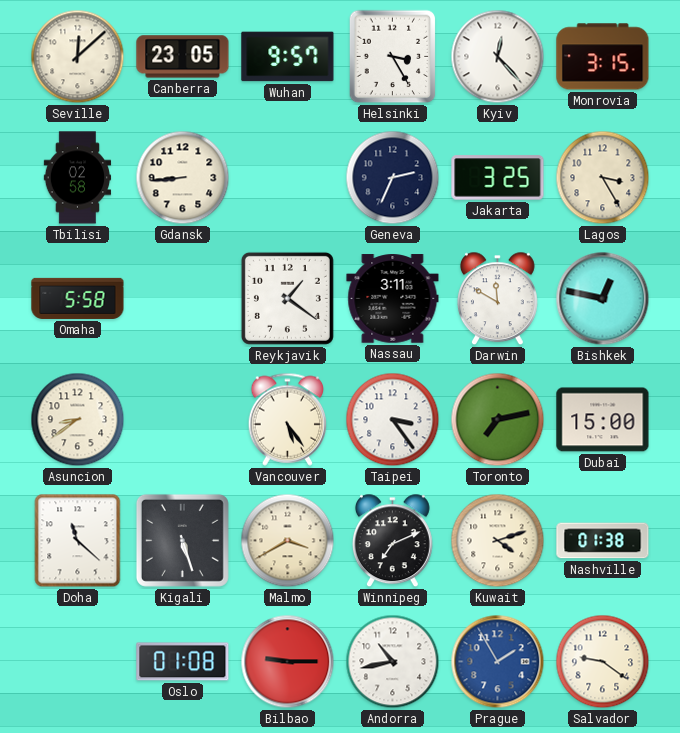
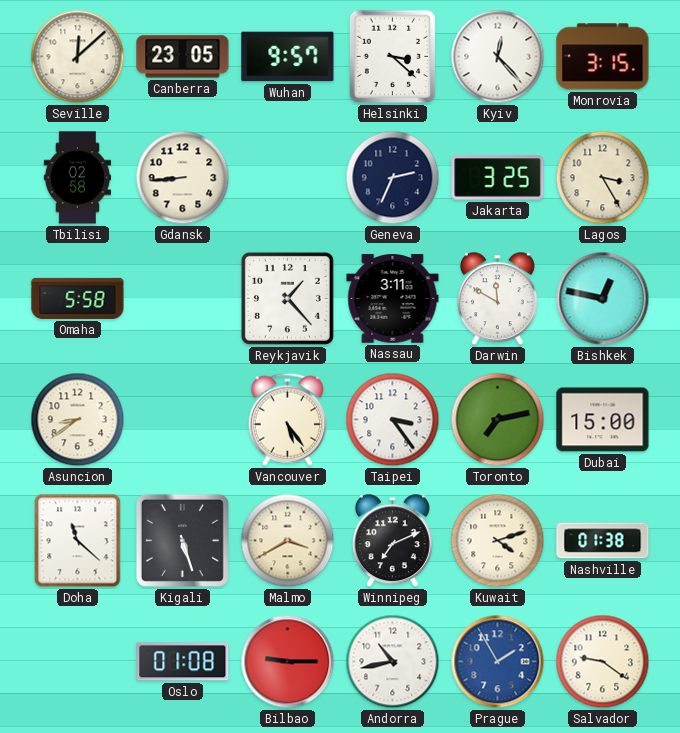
Helsinki: 3:25 -> 3:22 (393, 57)
Reykjavik: 1:21 -> 1:23 (287, 298)
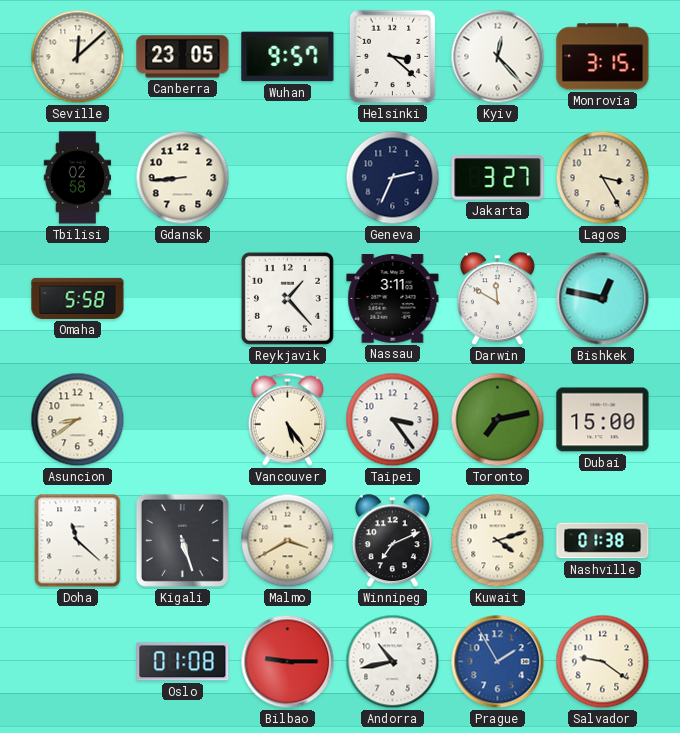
Jakarta: 3:25 -> 3:27 (498, 178)
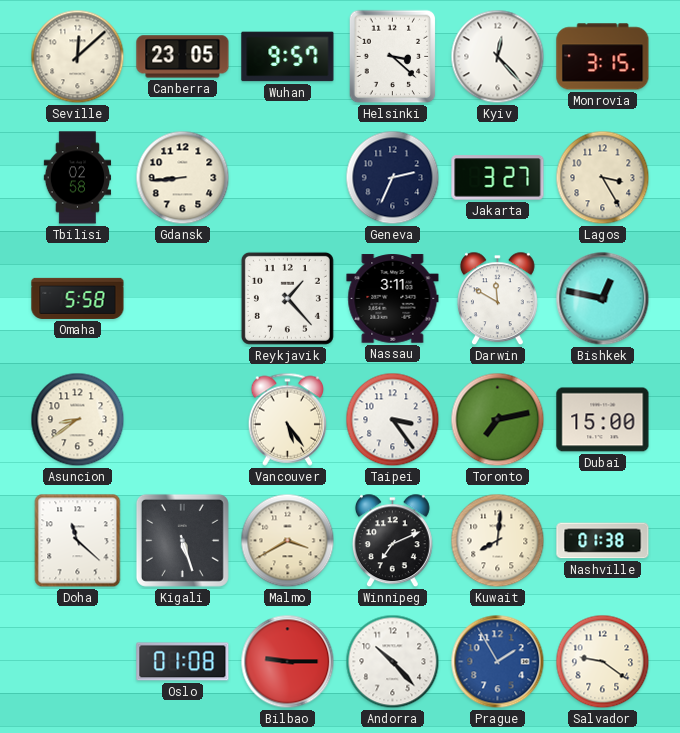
Kuwait: 4:12 -> 8:01 (498, 541)
Andorra: 10:43 -> 10:23 (393, 662)
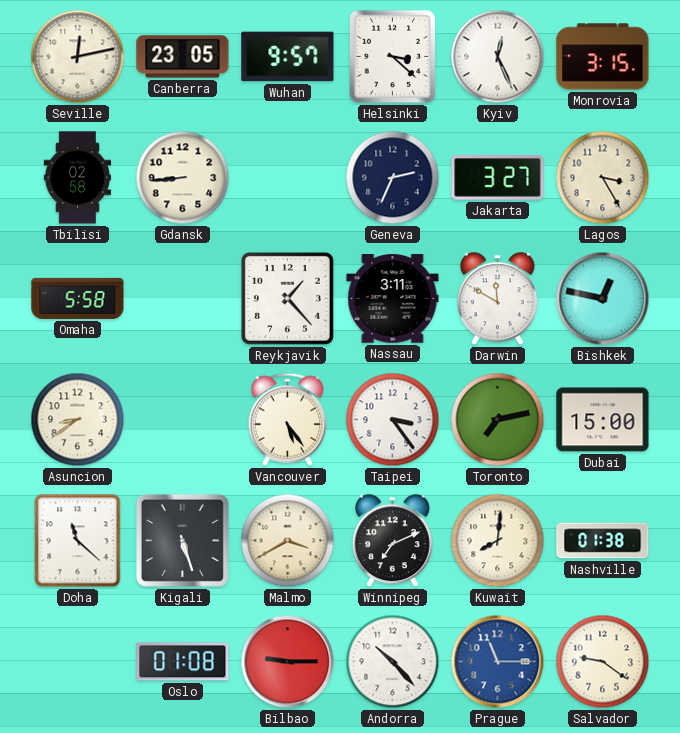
Seville: 12:08 -> 12:13 (78, 57)
Kyiv: 12:23 -> 12:26 (498, 57)
Prague: 1:55 -> 11:15 (498, 662)
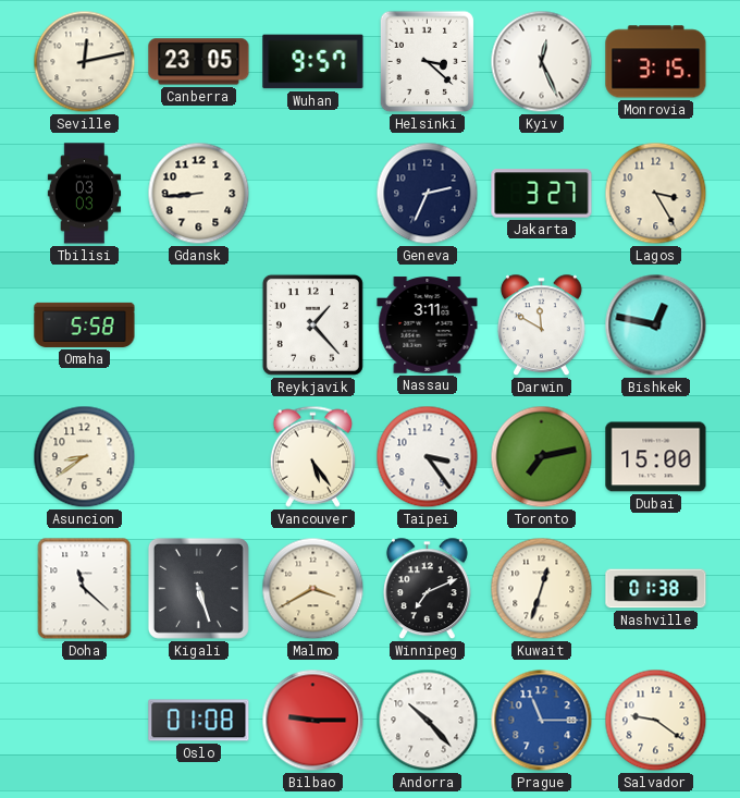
Tbilisi: 02:58 -> 03:03 (85, 194)
Kuwait: 8:01 -> 12:33 (542, 589)
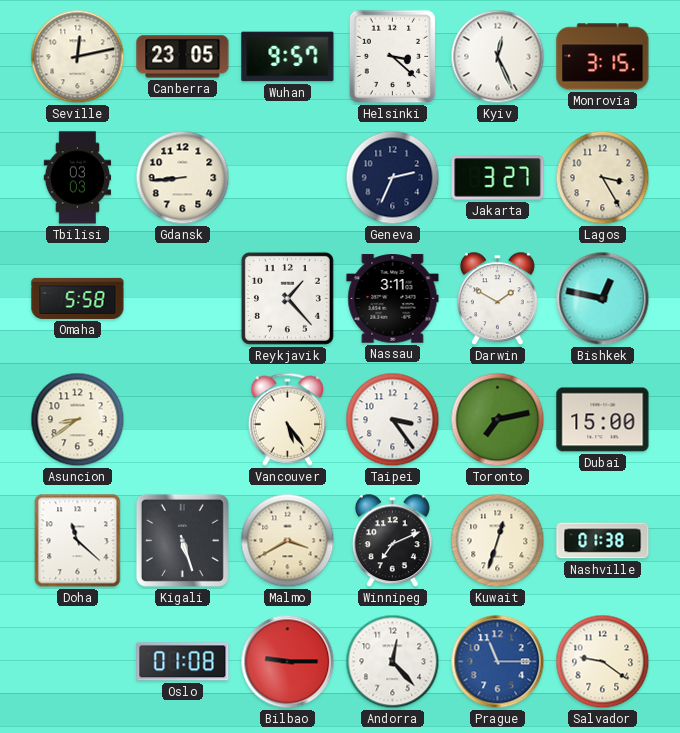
Darwin: 11:50 -> 1:50 (497, 299)
Andorra: 10:23 -> 12:23 (393, 662)
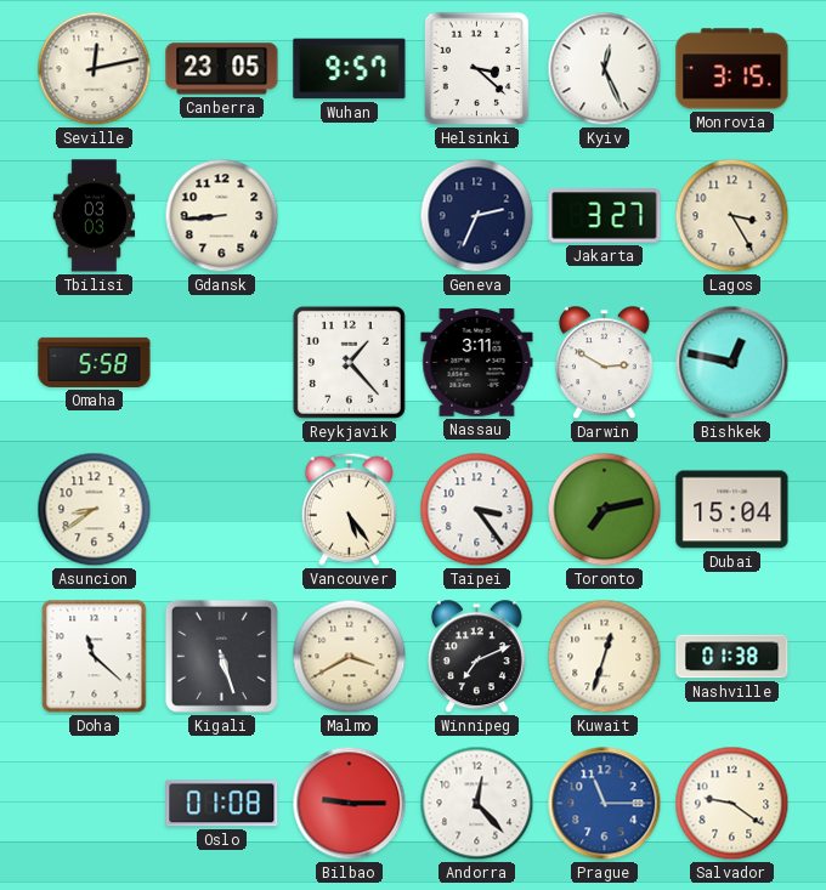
Darwin: 1:50 -> 2:50 (604, 363)
Dubai: 15:00 -> 15:04 (732, 510)
